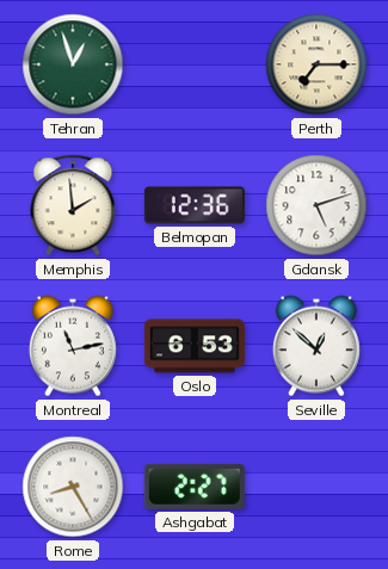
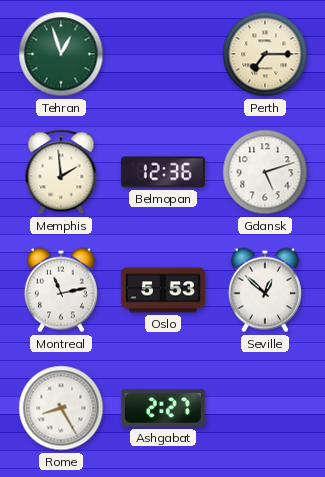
Oslo: 6:53 -> 5:53 (163, 290)
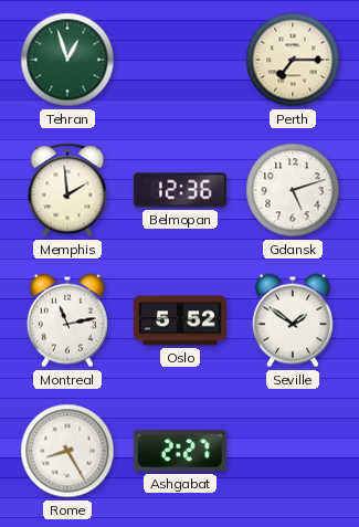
Oslo: 5:53 -> 5:52 (180, 320)
Seville: 12:52 -> 1:51 (293, 320)
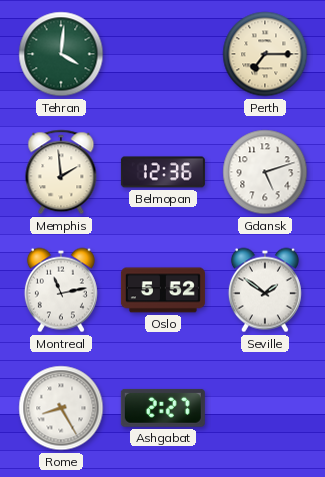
Tehran: 12:57 -> 4:01 (61, 54)
